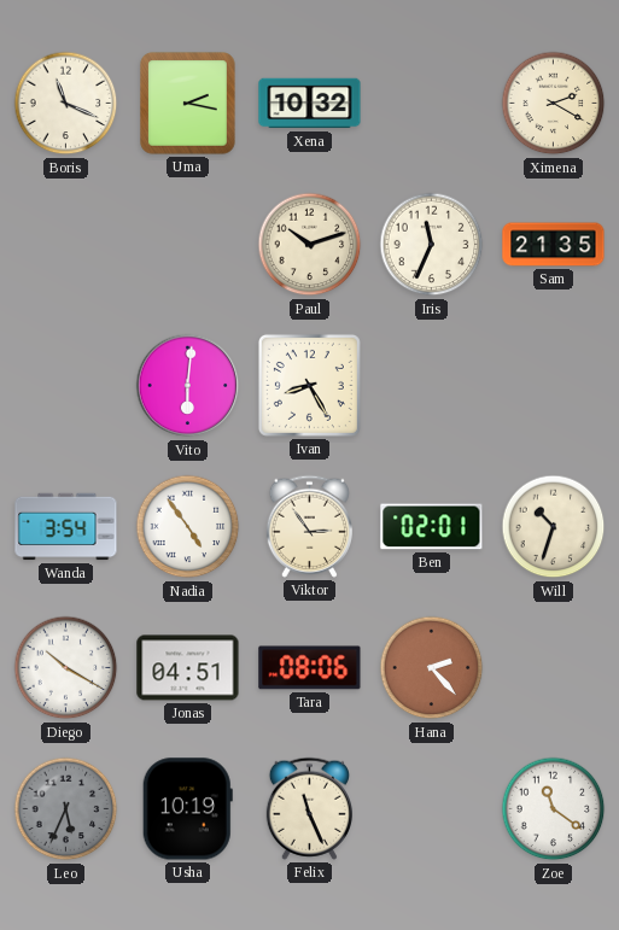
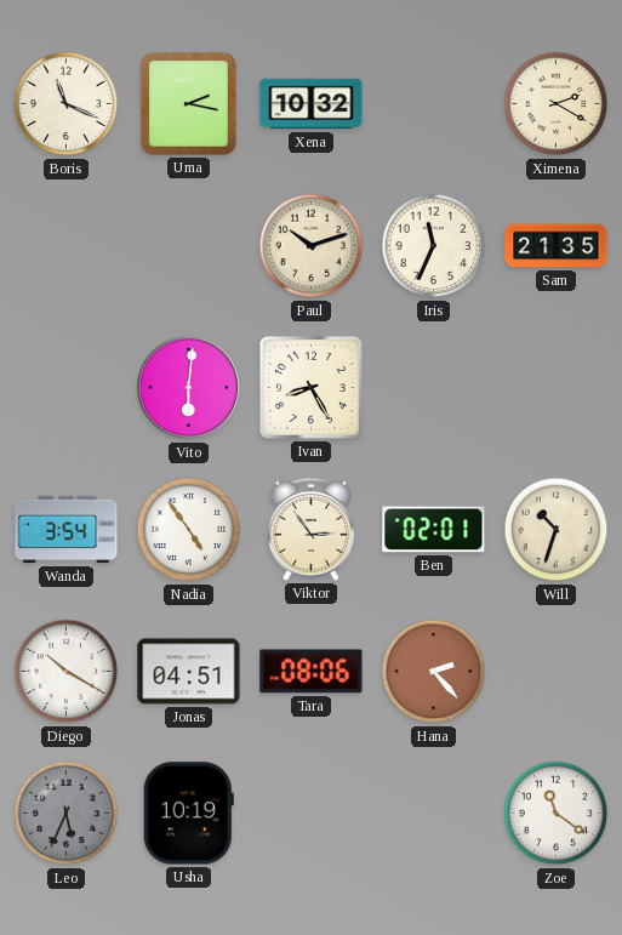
Felix: 11:26 -> none (309, 808)
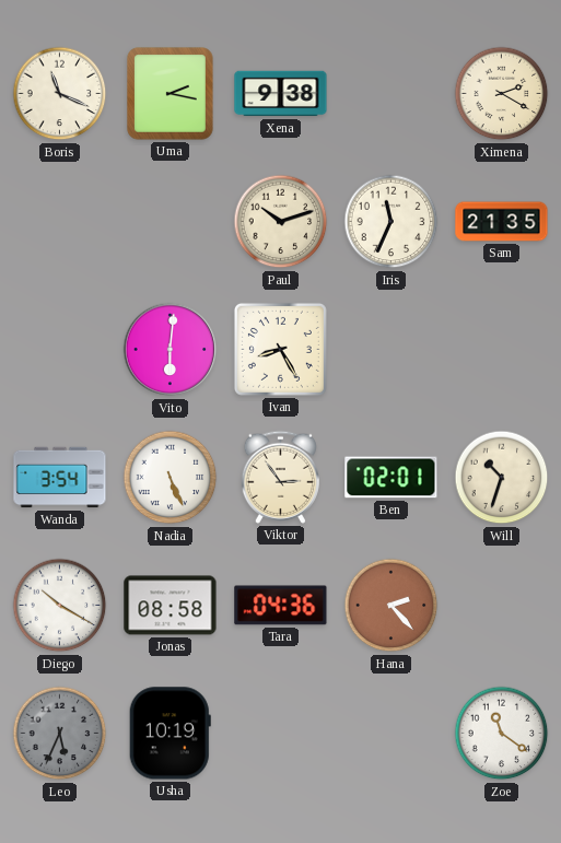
Xena: 10:32 -> 9:38 (281, 94)
Nadia: 4:54 -> 5:26 (171, 478)
Jonas: 04:51 -> 08:58 (171, 606)
Tara: 08:06 -> 04:36 (281, 606)
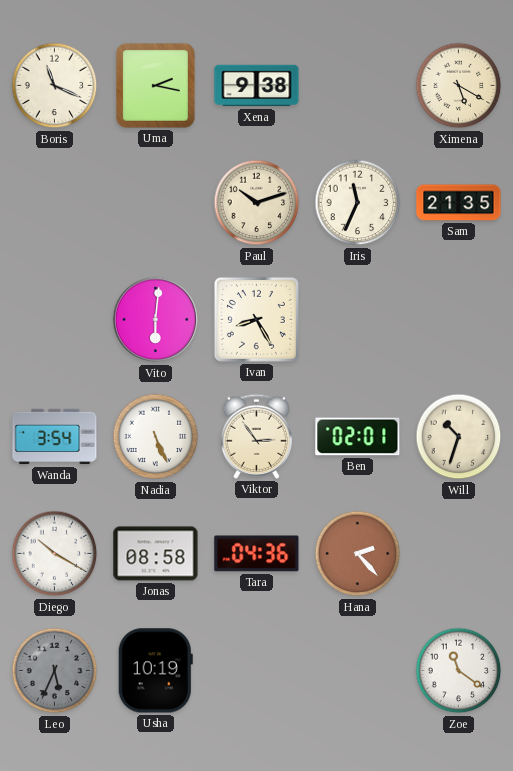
Ximena: 2:20 -> 5:20 (459, 86)
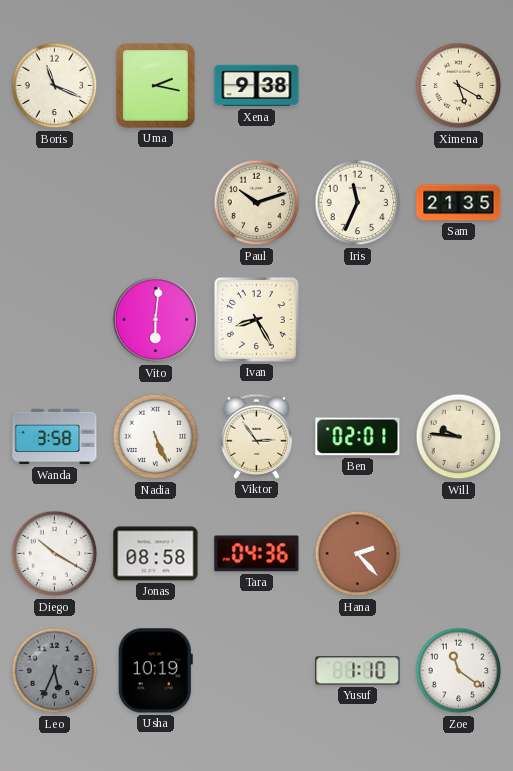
Wanda: 3:54 -> 3:58 (55, 437)
Will: 10:33 -> 9:46 (459, 437)
Yusuf: none -> 1:10 (358, 671)
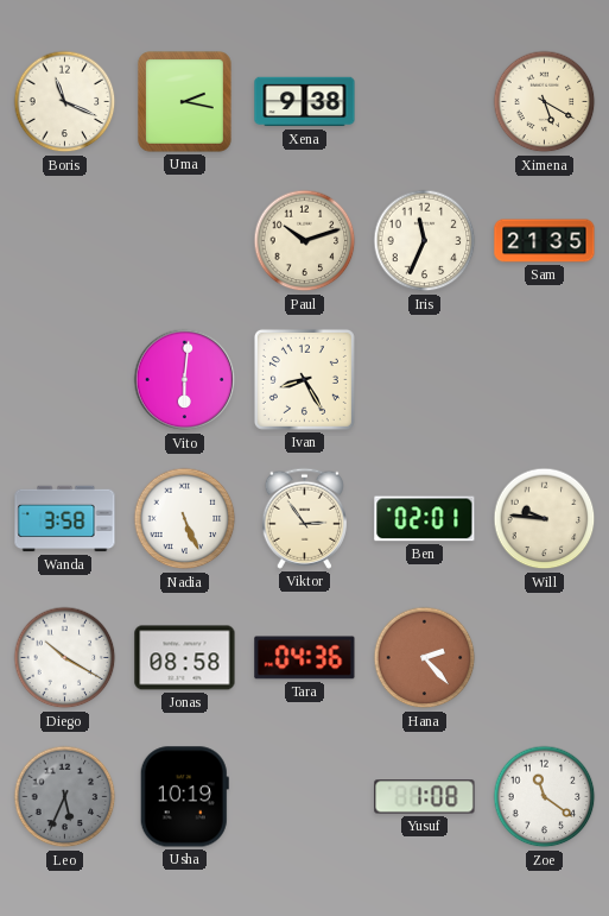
Yusuf: 1:10 -> 1:08 (425, 797)
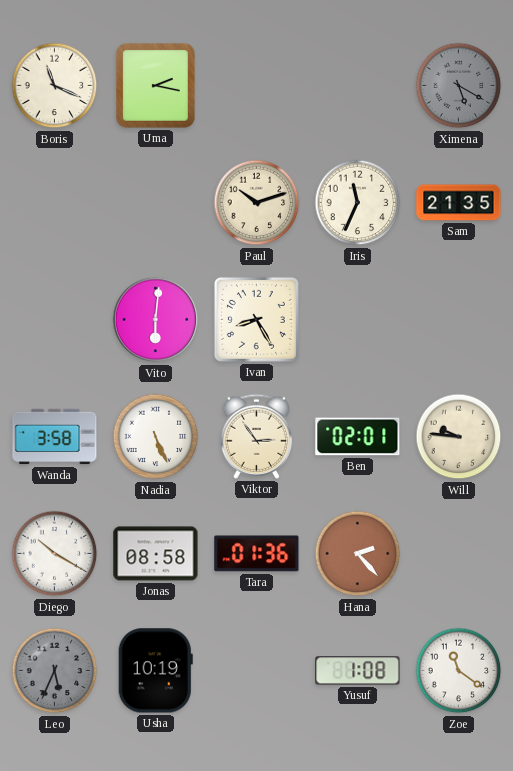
Xena: 9:38 -> none (305, 102)
Ximena dial: cream -> grey (459, 86)
Tara: 04:36 -> 01:36 (257, 554)
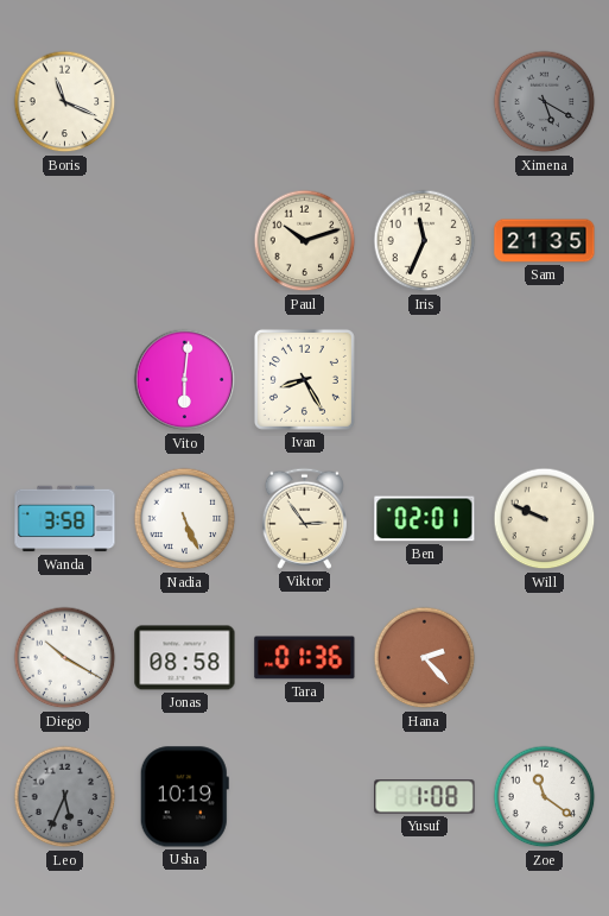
Uma: 2:17 -> none (156, 86)
Will: 9:46 -> 9:49 (545, 519)
